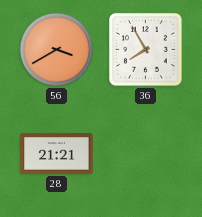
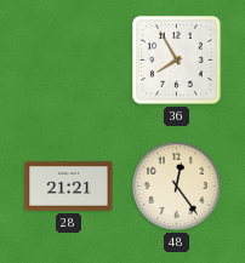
56: 3:40 -> none (56, 49)
48: none -> 12:24 (176, 185)
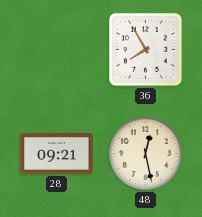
28: 21:21 -> 09:21 (57, 154)
48: 12:24 -> 12:28 (145, 153)
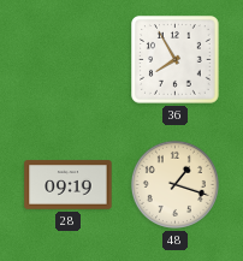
28: 09:21 -> 09:19 (69, 185)
48: 12:28 -> 1:18 (174, 184)
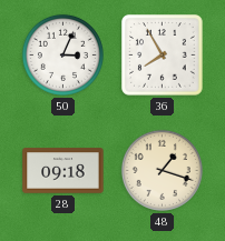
50: none -> 3:04 (62, 54)
28: 09:19 -> 09:18 (63, 171)
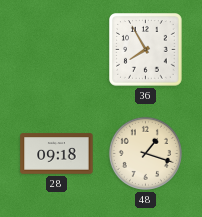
50: 3:04 -> none (62, 54)
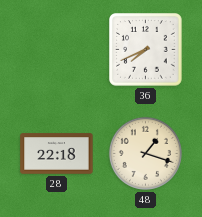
36: 7:55 -> 7:41 (146, 50)
28: 09:18 -> 22:18 (57, 154)
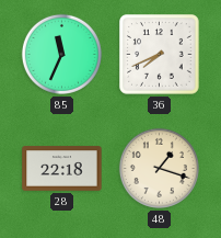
85: none -> 11:34 (61, 54)
